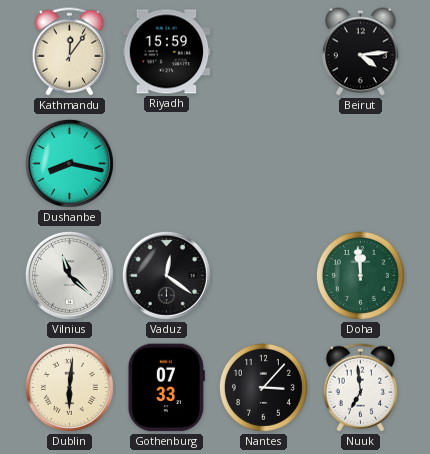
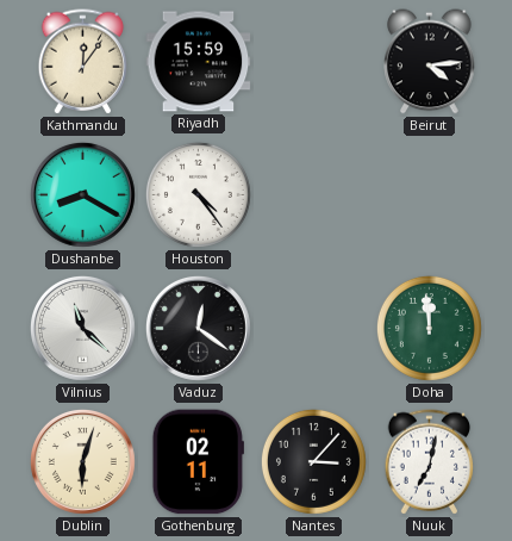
Dushanbe: 8:17 -> 8:20 (82, 194)
Houston: none -> 4:24 (198, 194)
Dublin: 6:01 -> 6:03 (82, 461)
Gothenburg: 07:33 -> 02:11 (198, 462)
Nuuk: 6:59 -> 7:02 (430, 462)
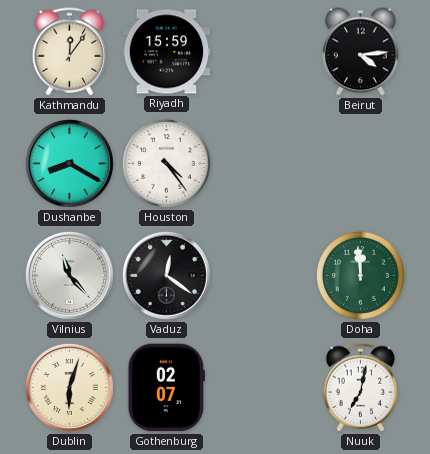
Vilnius: 11:22 -> 11:23 (69, 275)
Gothenburg: 02:11 -> 02:07 (166, 388)
Nantes: 3:07 -> none (313, 461)
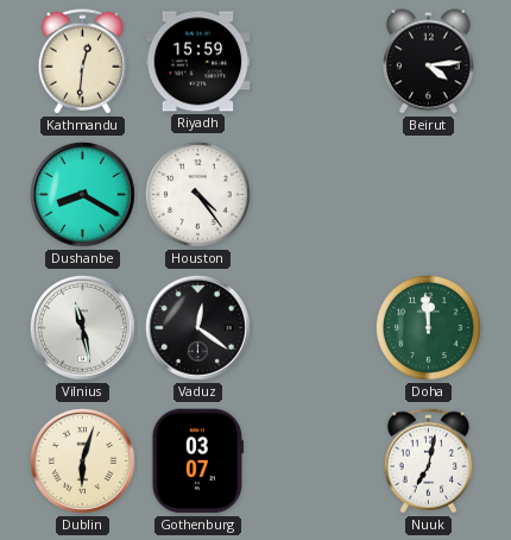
Kathmandu: 12:06 -> 12:31 (83, 62)
Vilnius: 11:23 -> 11:28 (82, 327)
Gothenburg: 02:07 -> 03:07 (197, 461)
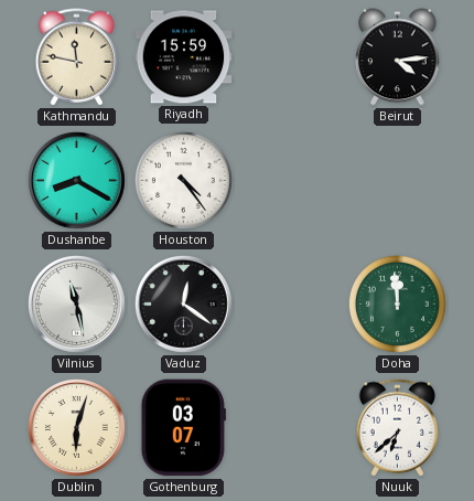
Kathmandu: 12:31 -> 11:47 (77, 57)
Nuuk: 7:02 -> 6:38 (398, 428)
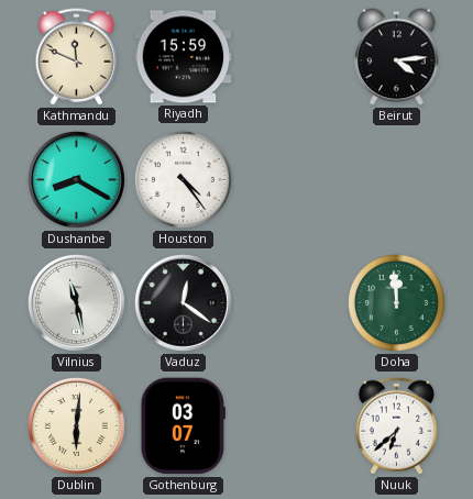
Kathmandu: 11:47 -> 11:49 (77, 57)
Dublin: 6:03 -> 6:01 (76, 425)
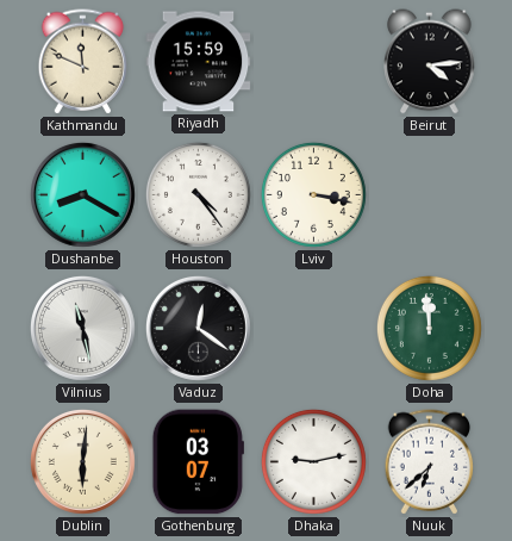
Lviv: none -> 3:17 (313, 194)
Dhaka: none -> 9:13 (313, 461)
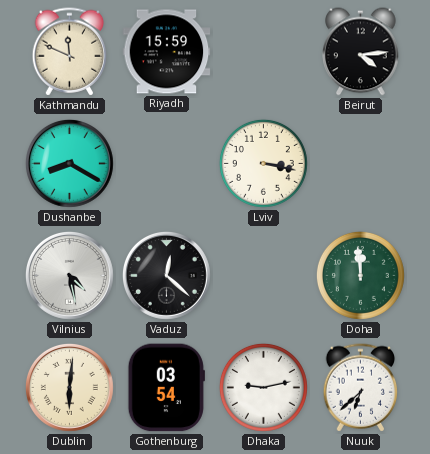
Houston: 4:24 -> none (198, 194)
Vilnius: 11:28 -> 4:28 (69, 275)
Vaduz: 12:21 -> 12:22 (166, 275)
Gothenburg: 03:07 -> 03:54 (166, 388)
